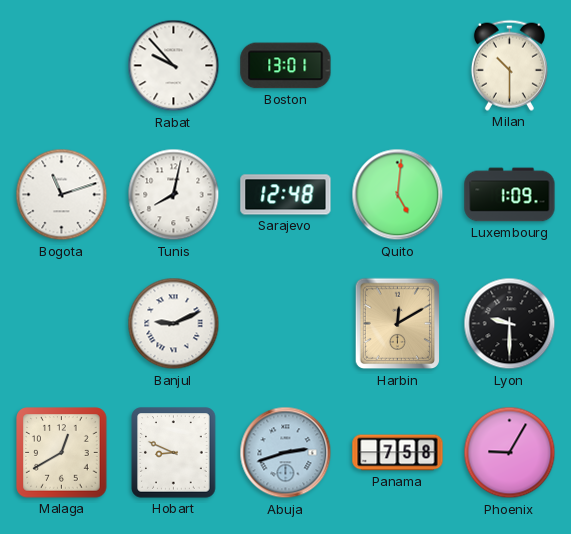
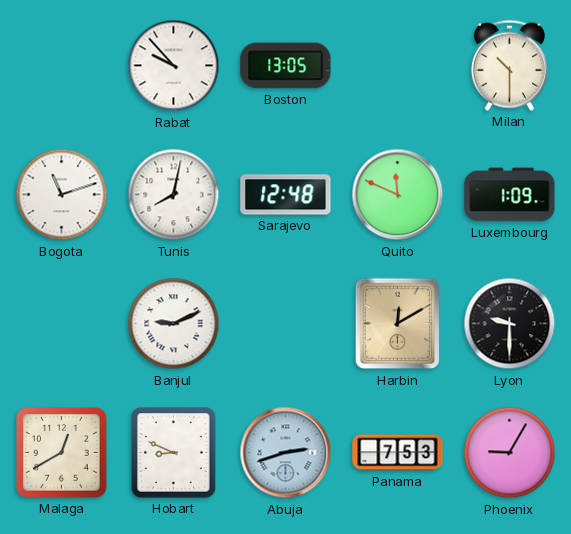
Boston: 13:01 -> 13:05 (286, 66)
Quito: 5:01 -> 11:49 (398, 195)
Panama: 7:58 -> 7:53 (398, 453)
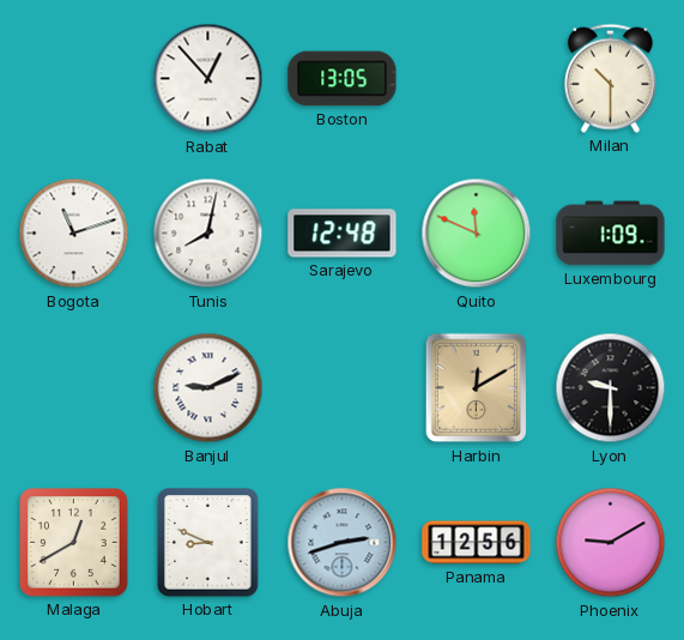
Rabat: 9:53 -> 12:53 (208, 79)
Panama: 7:53 -> 12:56 (477, 543)
Phoenix: 9:05 -> 9:10 (611, 543)
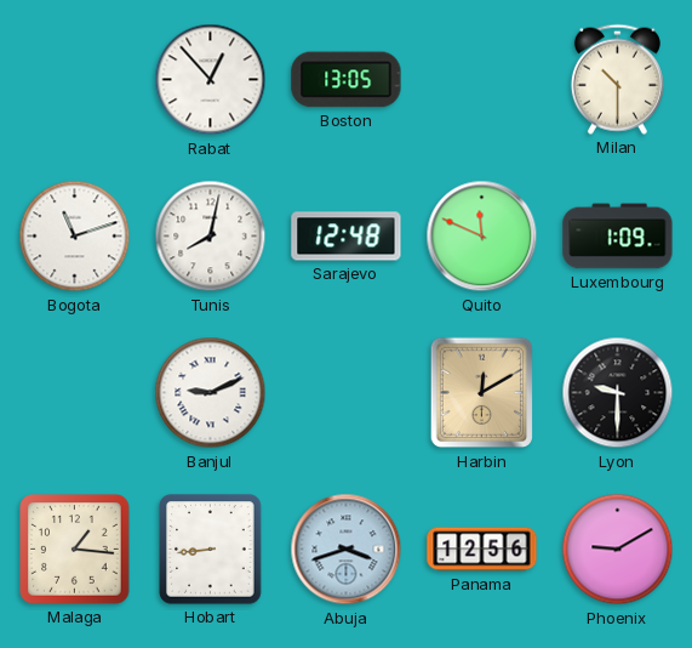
Malaga: 12:40 -> 1:16 (75, 550)
Hobart: 8:49 -> 8:44 (211, 550)
Abuja: 2:42 -> 3:42 (347, 550)
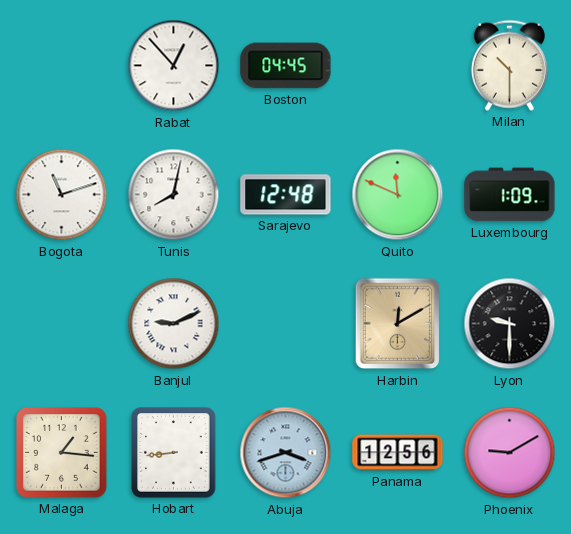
Boston: 13:05 -> 04:45 (286, 66)
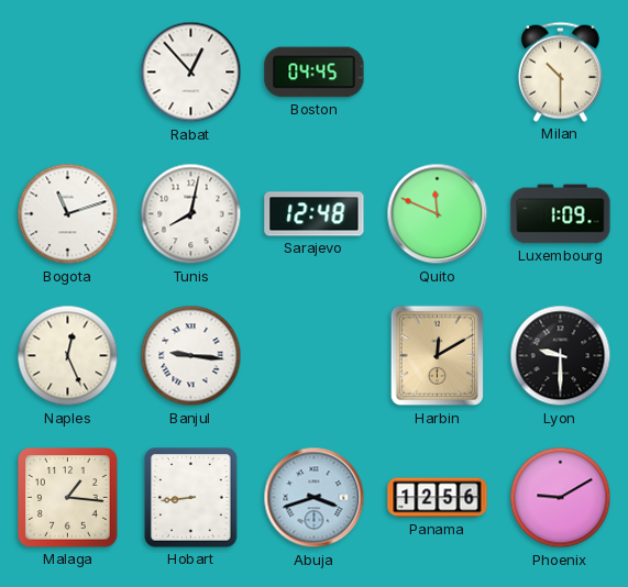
Naples: none -> 12:26 (68, 356)
Banjul: 9:11 -> 9:16 (191, 356)
